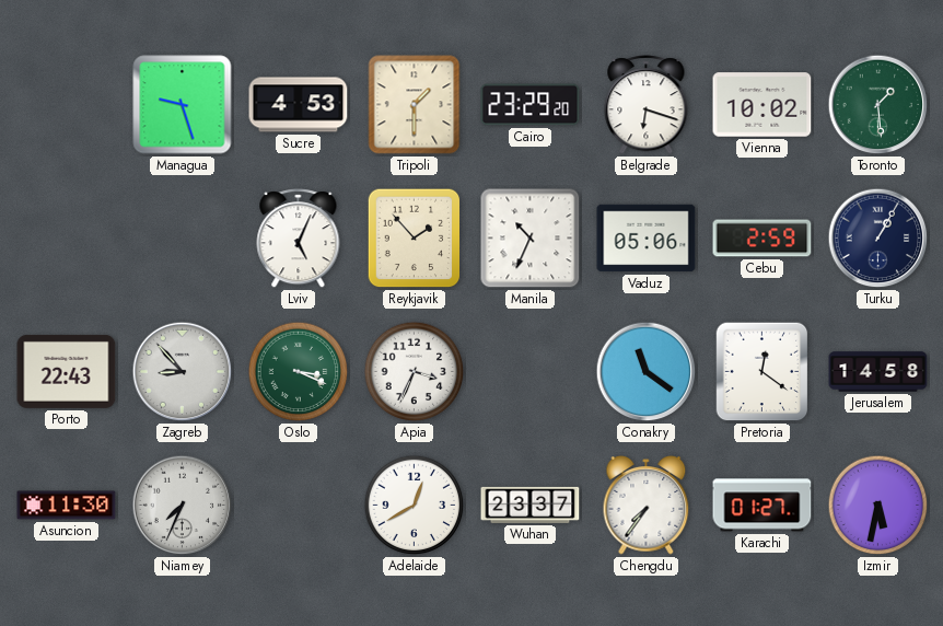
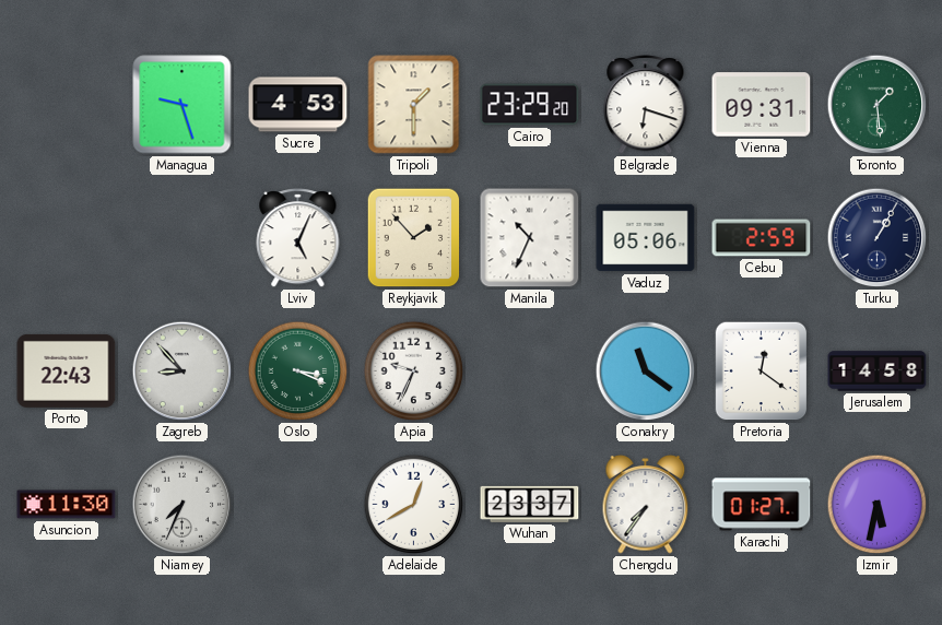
Vienna: 10:02 -> 09:31 (762, 105)
Apia: 3:34 -> 9:34 (414, 372)
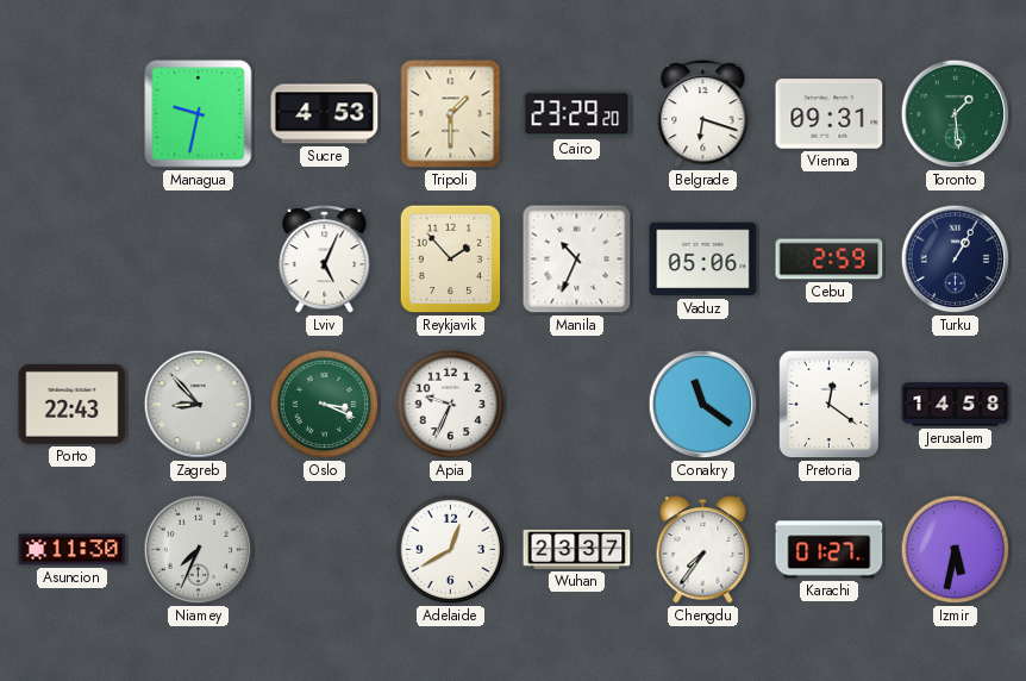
Managua: 9:27 -> 9:32 (199, 114)
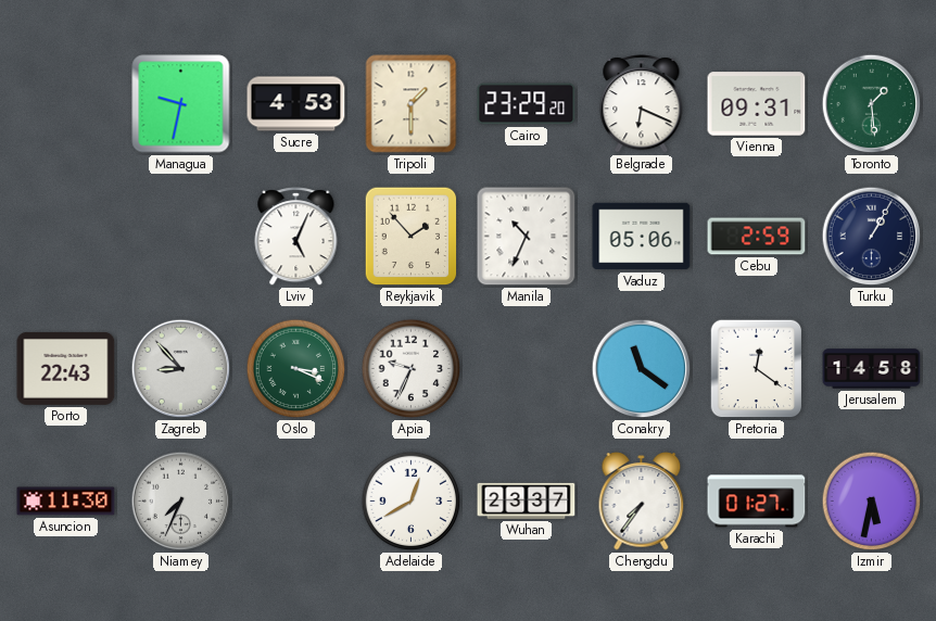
Belgrade: 6:18 -> 6:19 (642, 104)
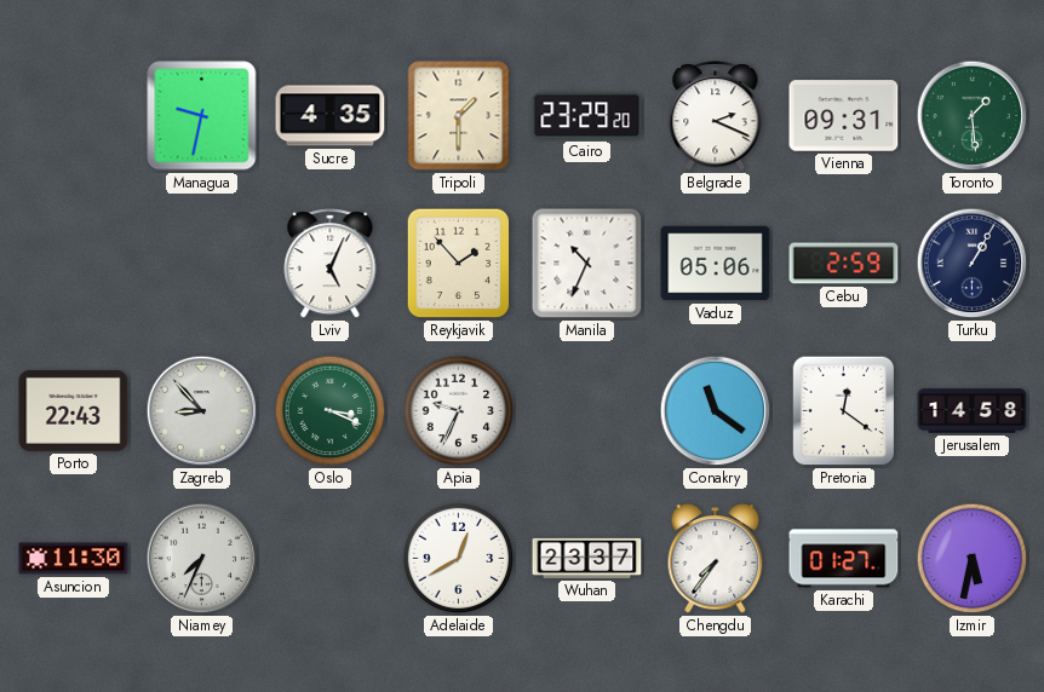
Sucre: 4:53 -> 4:35 (331, 116)
Belgrade: 6:19 -> 2:19 (716, 116)
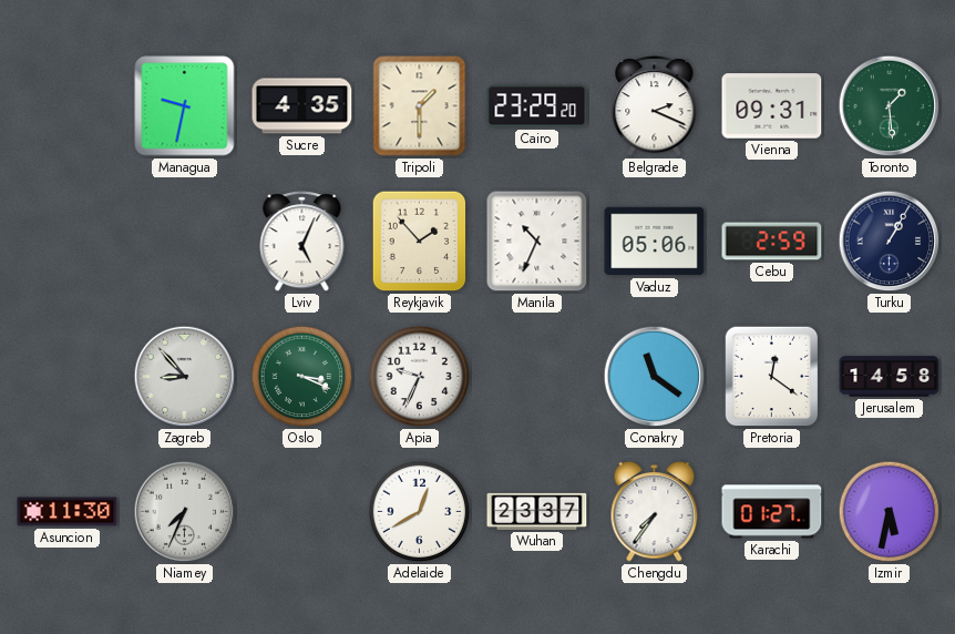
Porto: 22:43 -> none (74, 410)
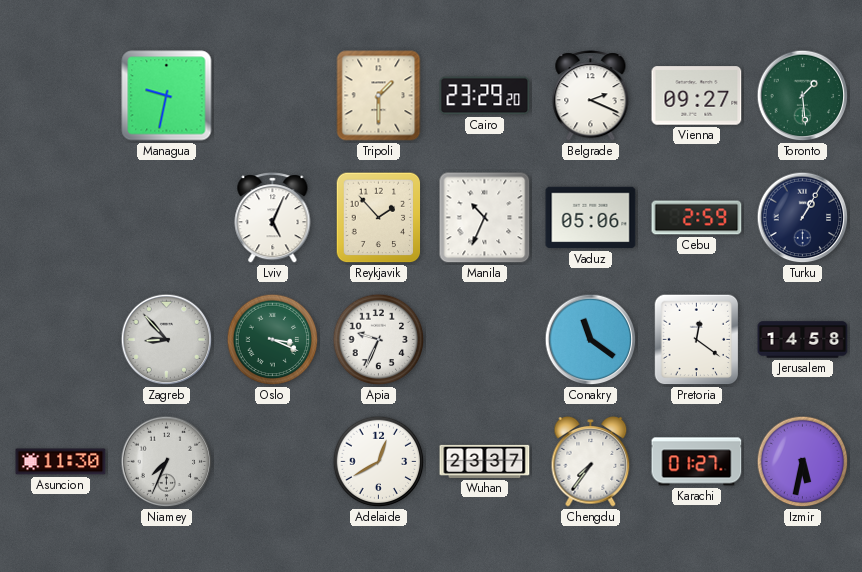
Sucre: 4:35 -> none (302, 106)
Vienna: 09:31 -> 09:27 (697, 96)
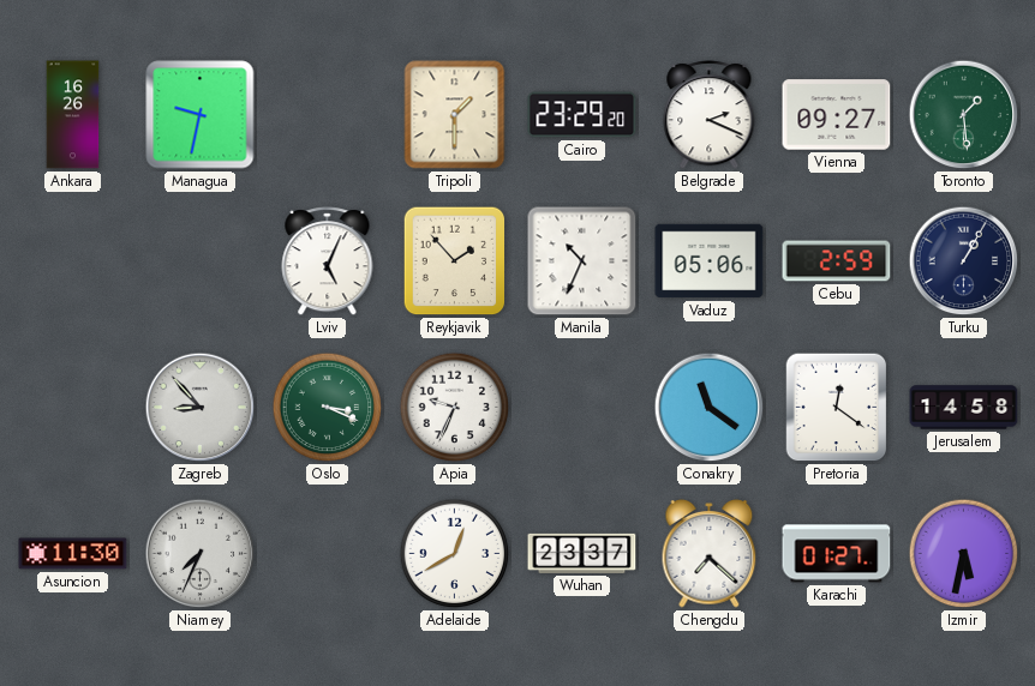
Ankara: none -> 16:26 (73, 115)
Chengdu: 7:36 -> 7:22 (710, 554)
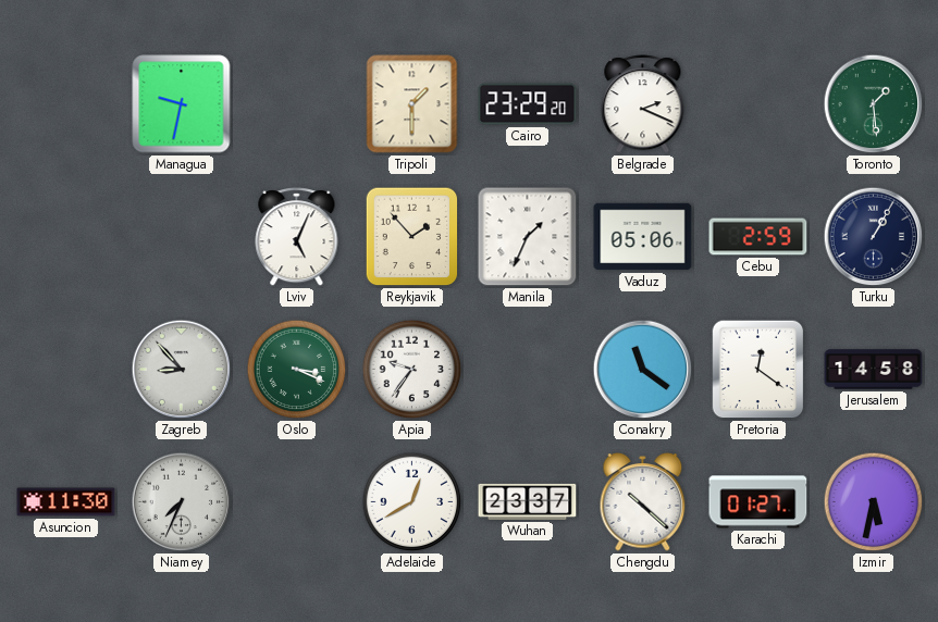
Ankara: 16:26 -> none (73, 115)
Vienna: 09:27 -> none (837, 115)
Manila: 10:34 -> 1:34 (528, 237)
Apia: 9:34 -> 9:36 (412, 370)
Chengdu: 7:22 -> 10:22 (643, 502)
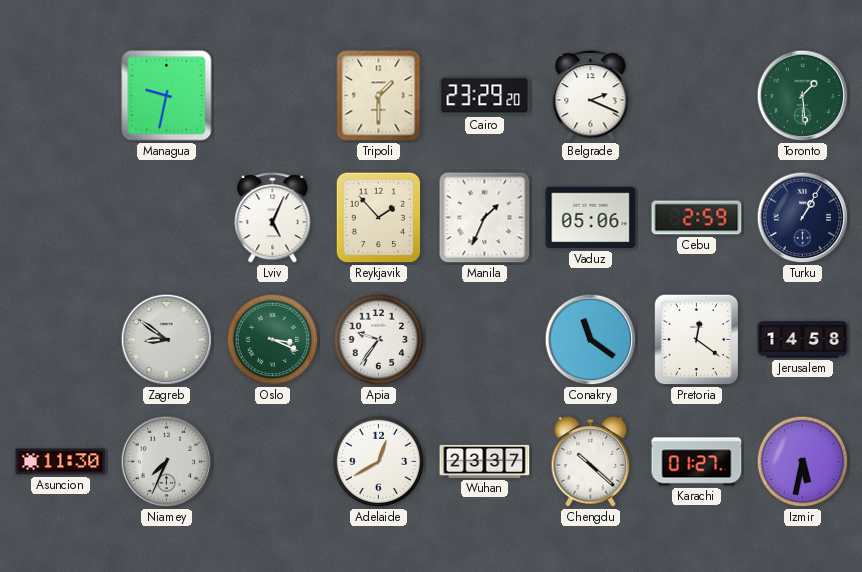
Zagreb: 8:53 -> 8:51 (167, 340)
